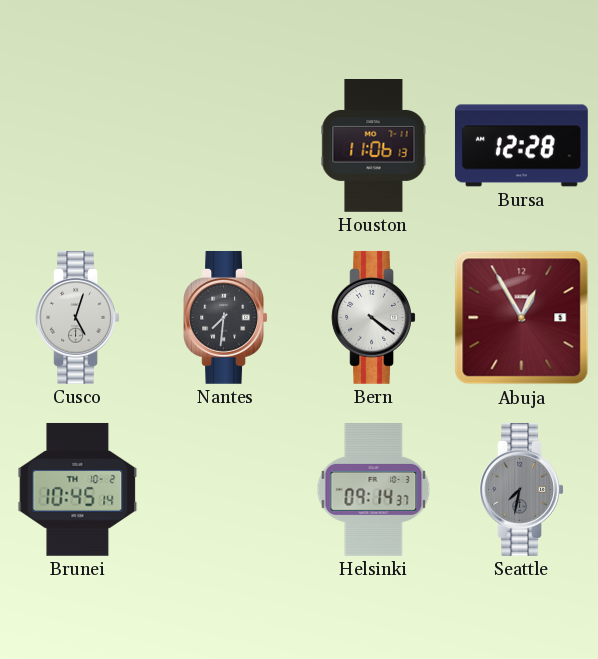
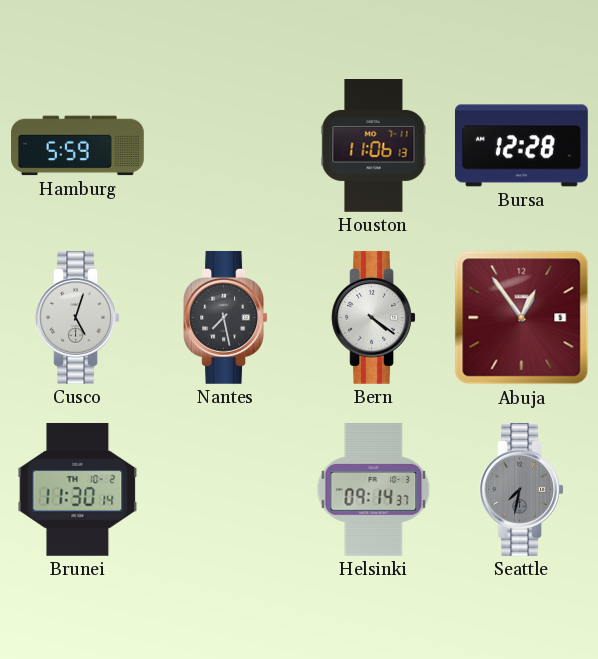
Hamburg: none -> 5:59 (78, 146)
Nantes: 7:31 -> 7:28 (226, 317)
Abuja: 12:55 -> 12:54 (522, 318)
Brunei: 10:45 -> 11:30 (78, 489)
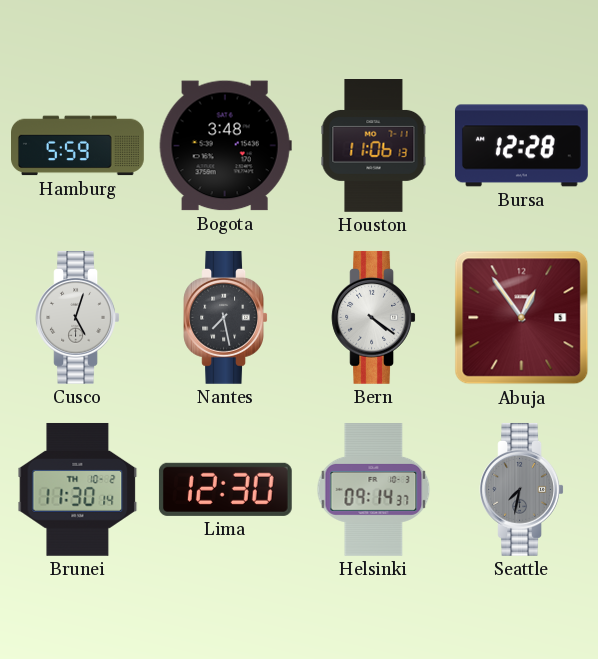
Bogota: none -> 3:48 (225, 146)
Lima: none -> 12:30 (225, 489)
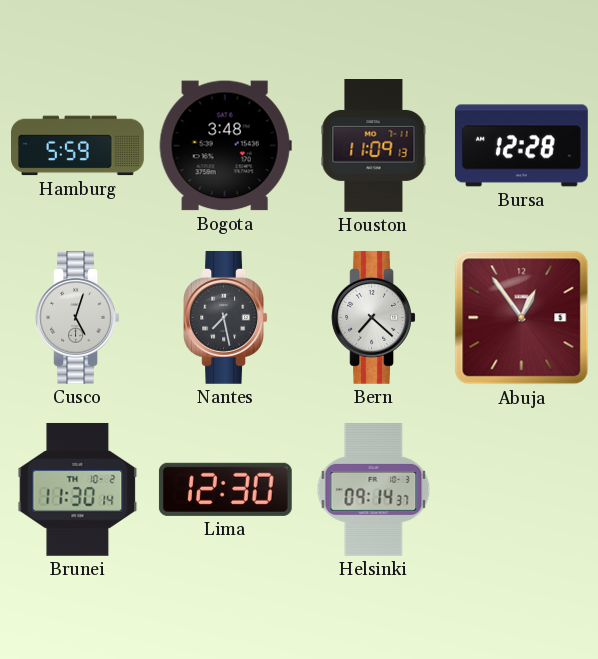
Houston: 11:06 -> 11:09 (374, 146)
Bern: 4:21 -> 7:22 (374, 317)
Seattle: 7:32 -> none (522, 489)
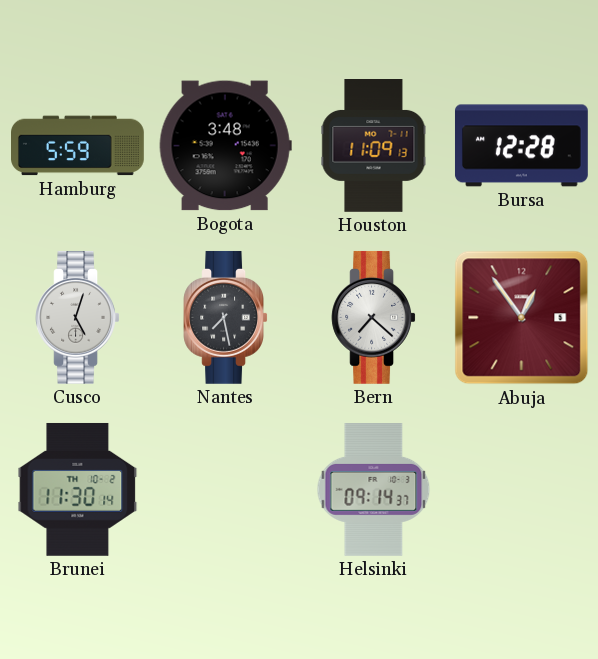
Lima: 12:30 -> none (225, 489)
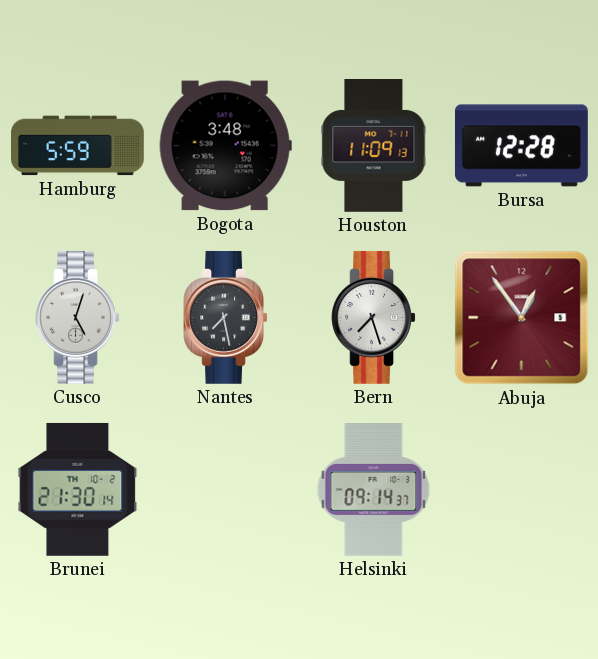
Bern: 7:22 -> 7:27 (374, 317)
Brunei: 11:30 -> 21:30 (78, 489)
